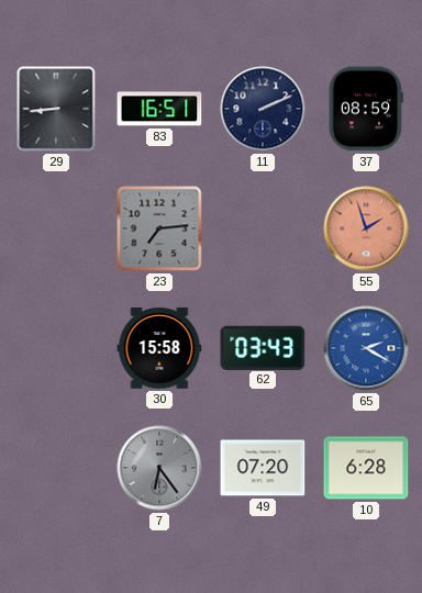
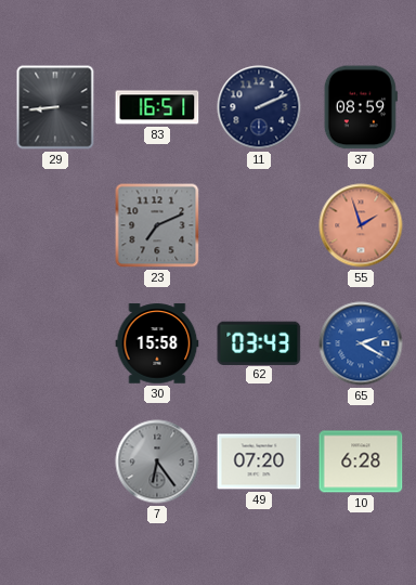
23: 7:14 -> 7:11 (157, 225)
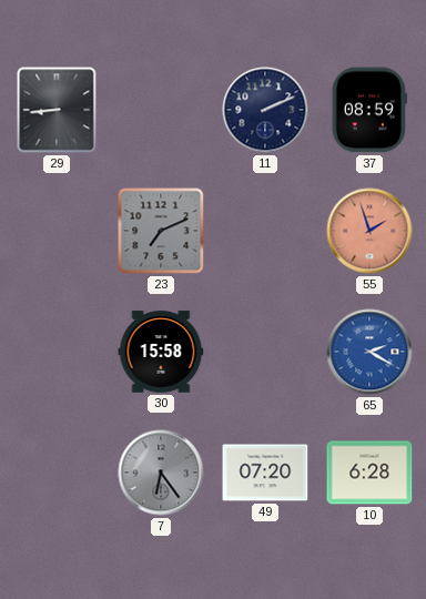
83: 16:51 -> none (157, 107)
62: 03:43 -> none (259, 342)
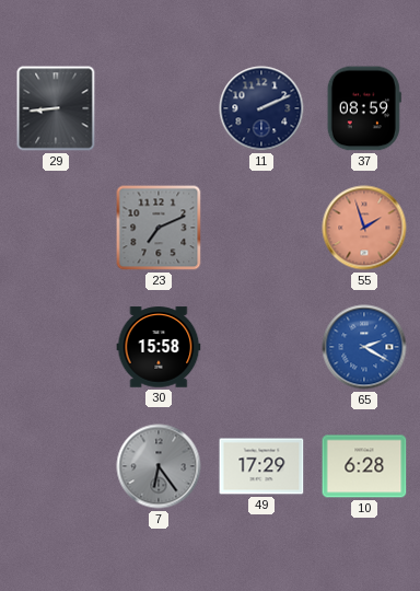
49: 07:20 -> 17:29 (261, 466)
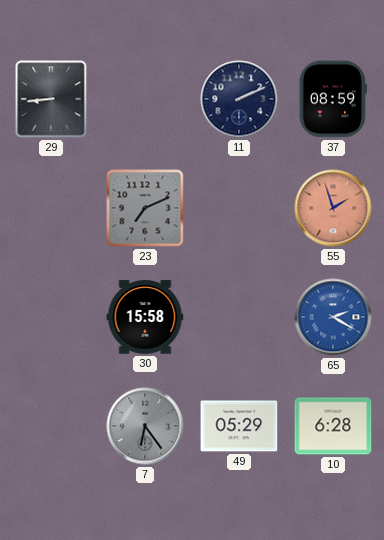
49: 17:29 -> 05:29 (239, 426)
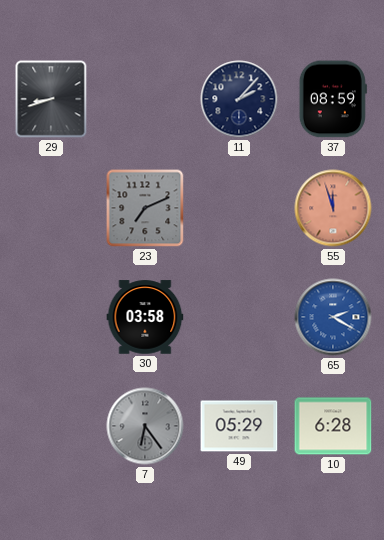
29: 8:44 -> 8:42 (51, 99)
11: 2:11 -> 2:07 (239, 99)
55: 1:57 -> 11:57 (333, 208)
30: 15:58 -> 03:58 (145, 317)
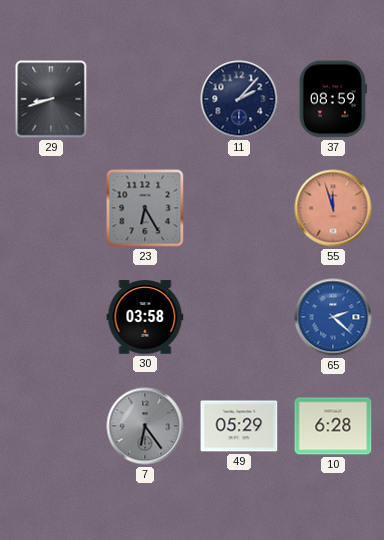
23: 7:11 -> 6:25 (145, 208)
65: 2:20 -> 2:22 (333, 317)
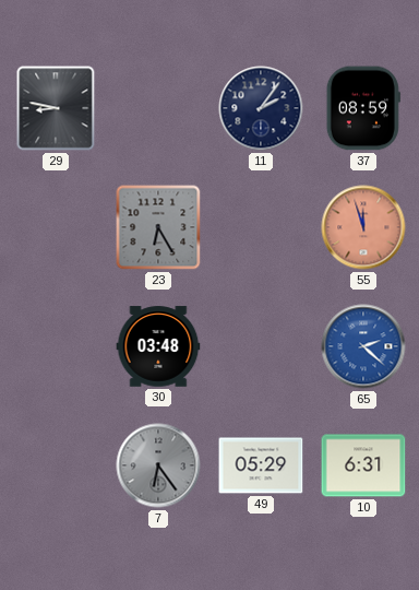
29: 8:42 -> 8:47 (56, 108)
11: 2:07 -> 2:06 (261, 108)
30: 03:58 -> 03:48 (158, 346)
10: 6:28 -> 6:31 (363, 465)
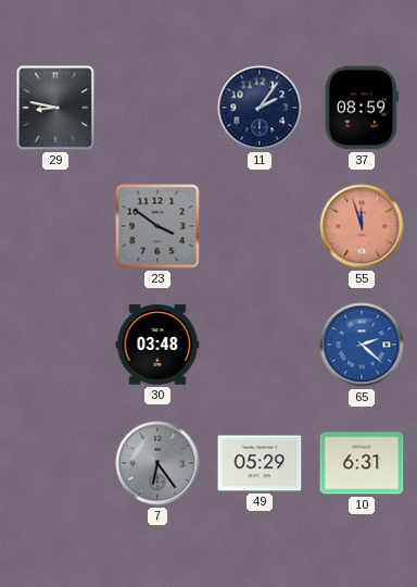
23: 6:25 -> 3:51 (157, 226)
